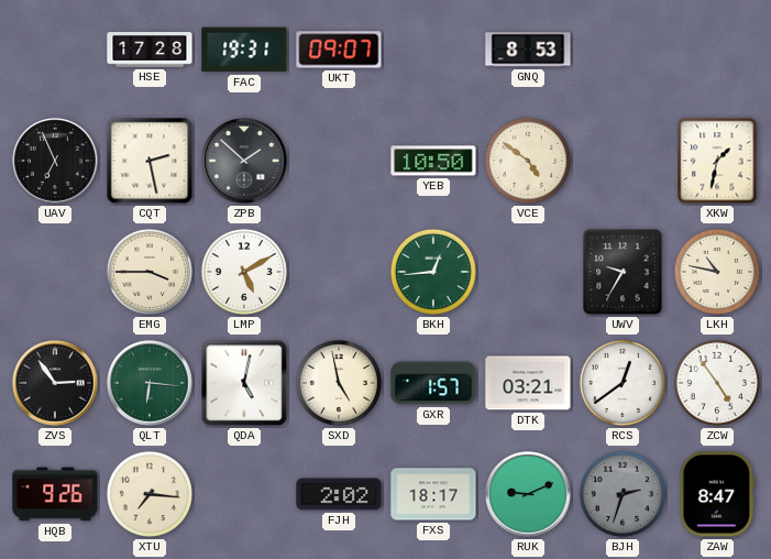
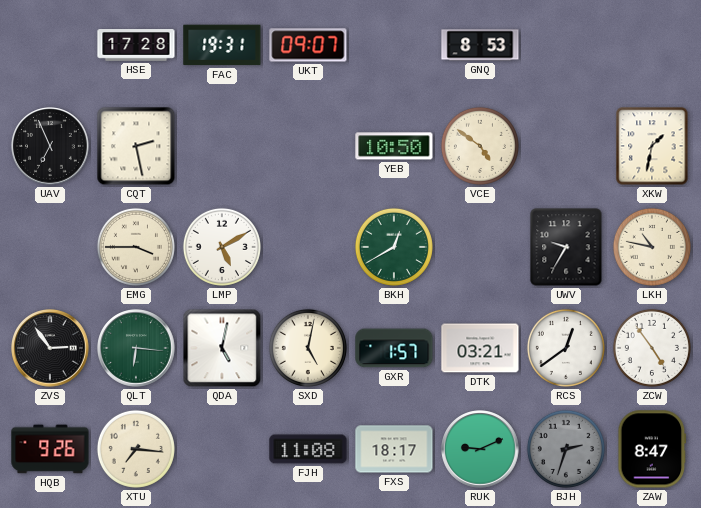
ZPB: 1:52 -> none (244, 161)
BKH: 12:44 -> 12:40 (394, 247)
SXD: 4:58 -> 5:02 (308, 348)
FJH: 2:02 -> 11:08 (308, 449)
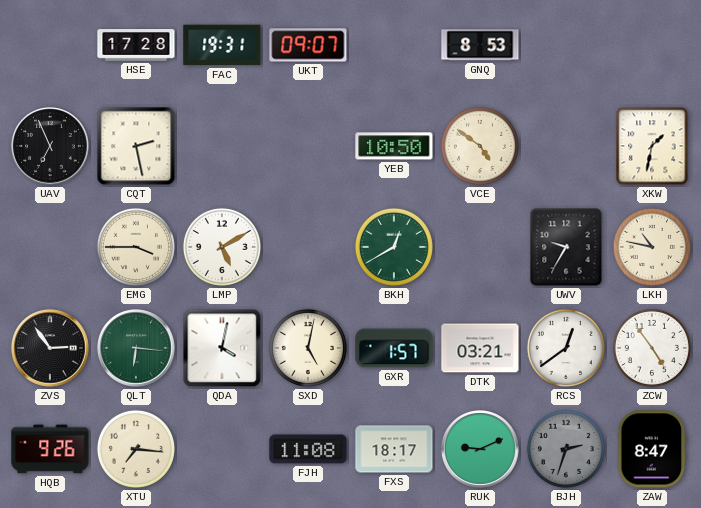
QDA: 5:02 -> 4:02 (222, 348)
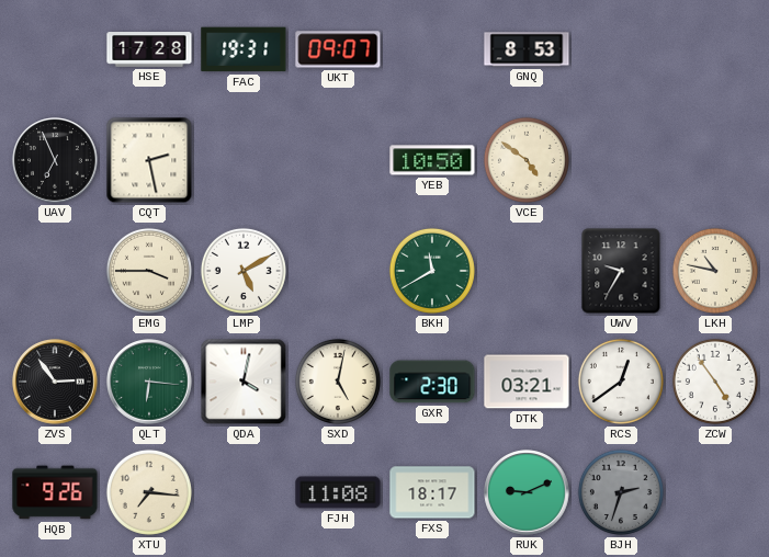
XKW: 1:32 -> none (652, 146)
BKH: 12:40 -> 11:40 (432, 271)
GXR: 1:57 -> 2:30 (432, 382)
ZAW: 8:47 -> none (652, 449)
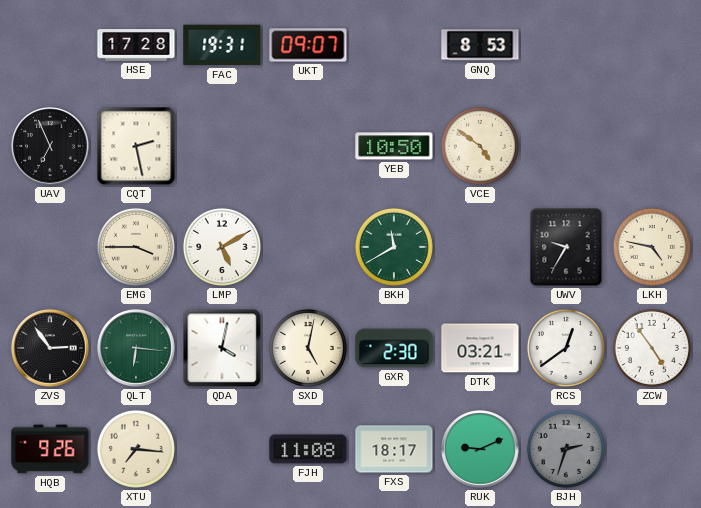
LKH: 10:47 -> 4:47 (652, 247)
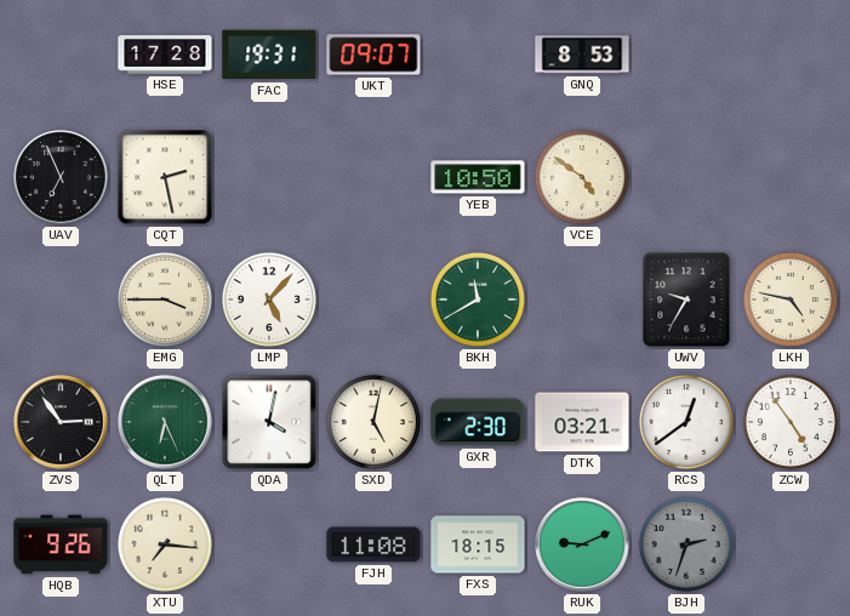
LMP: 5:10 -> 5:07 (269, 300)
QLT: 6:16 -> 6:26 (165, 422)
FXS: 18:17 -> 18:15 (478, 544)
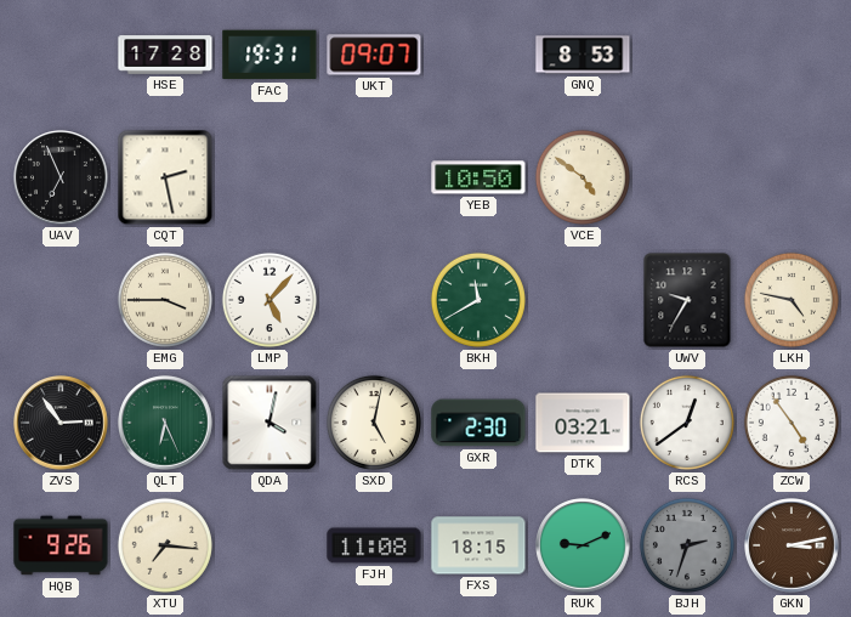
GKN: none -> 3:13 (792, 545)
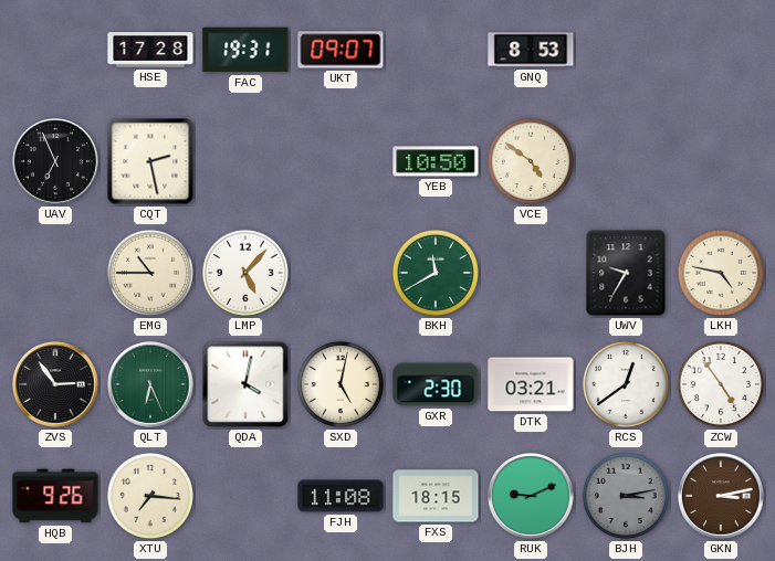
EMG: 3:45 -> 10:45 (150, 273)
BJH: 2:33 -> 3:13 (626, 496)
